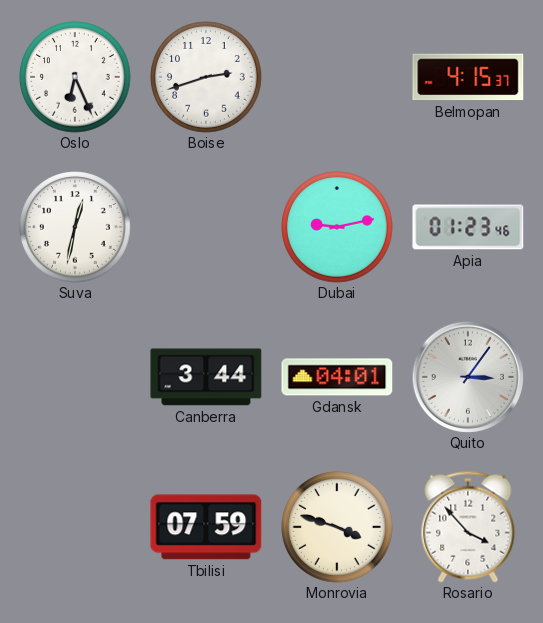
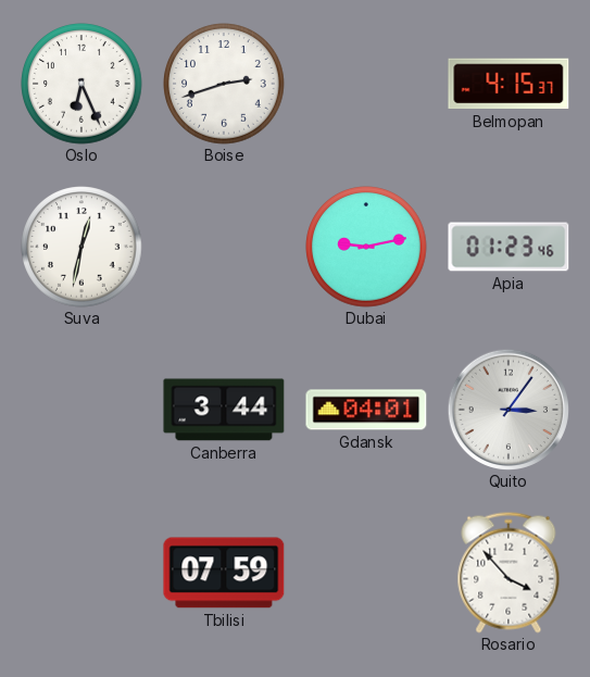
Monrovia: 3:48 -> none (337, 527)
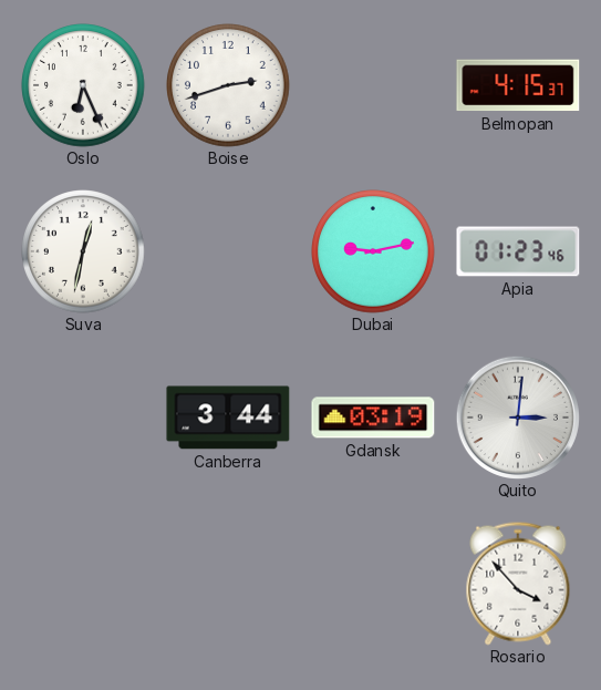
Gdansk: 04:01 -> 03:19 (373, 418)
Quito: 3:06 -> 3:01 (518, 418)
Tbilisi: 07:59 -> none (224, 573)
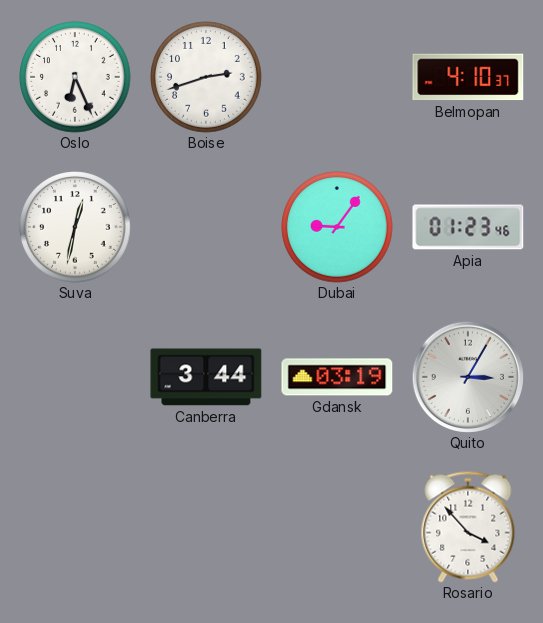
Belmopan: 4:15 -> 4:10 (468, 77)
Dubai: 9:13 -> 9:06 (337, 227)
Quito: 3:01 -> 3:05 (468, 377)
